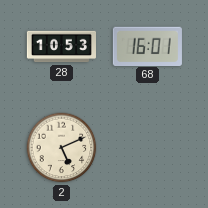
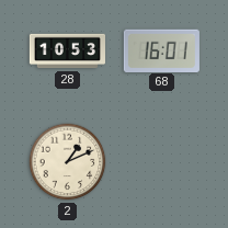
2: 5:11 -> 1:11 (68, 162)
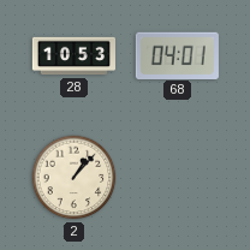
68: 16:01 -> 04:01 (177, 55)
2: 1:11 -> 1:07 (75, 178)
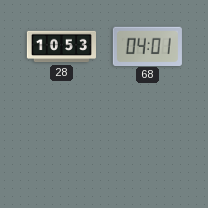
2: 1:07 -> none (75, 178)
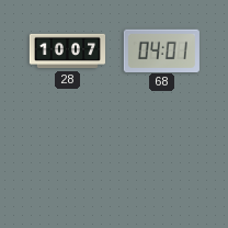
28: 10:53 -> 10:07 (67, 52)
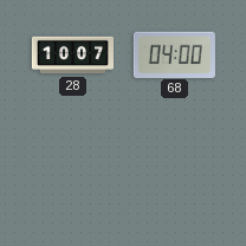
68: 04:01 -> 04:00 (174, 54)
